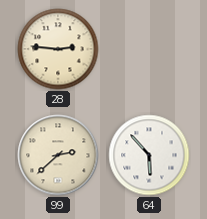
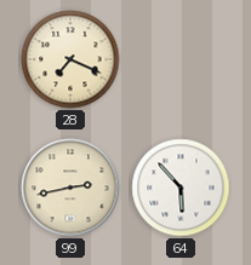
28: 2:46 -> 7:19 (70, 59)
99: 2:38 -> 2:43 (70, 188)
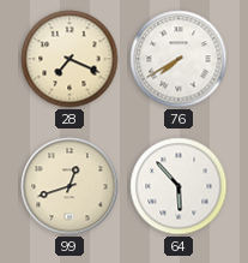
76: none -> 7:40 (179, 59)
99: 2:43 -> 12:42 (69, 186)
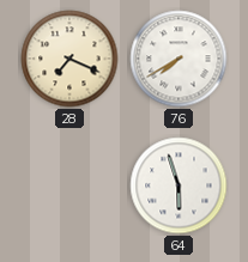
99: 12:42 -> none (69, 186)
64: 5:53 -> 5:57 (179, 185)
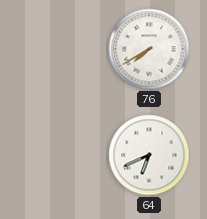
28: 7:19 -> none (69, 59)
64: 5:57 -> 6:41 (149, 155)
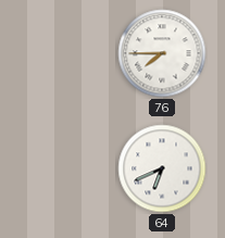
76: 7:40 -> 7:45 (162, 53)
